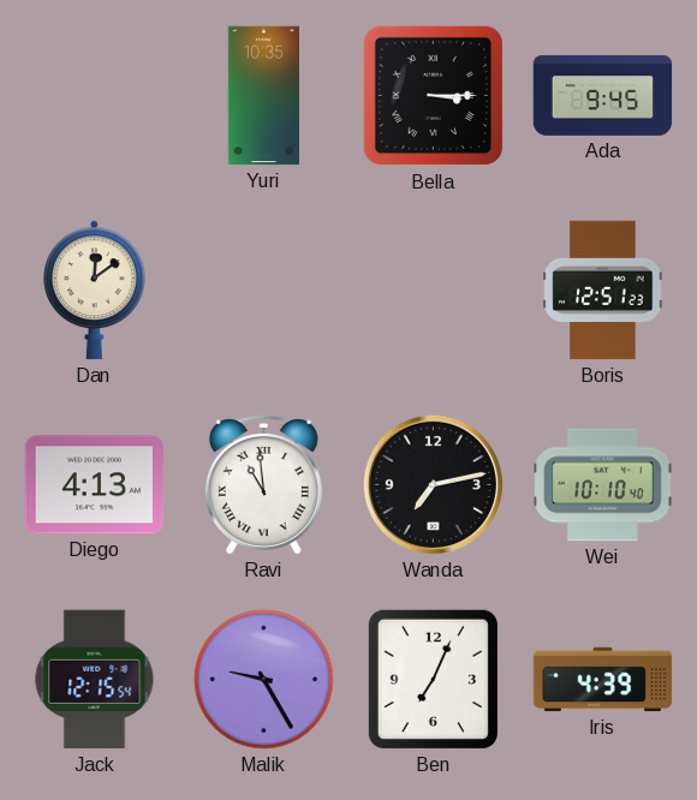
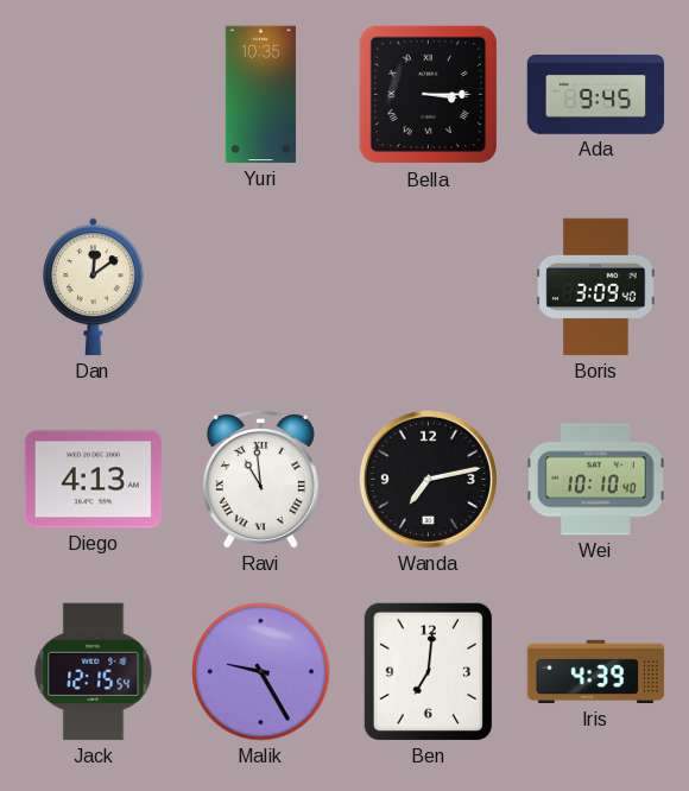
Boris: 12:51 -> 3:09 (596, 287)
Ben: 7:04 -> 7:01 (428, 671)
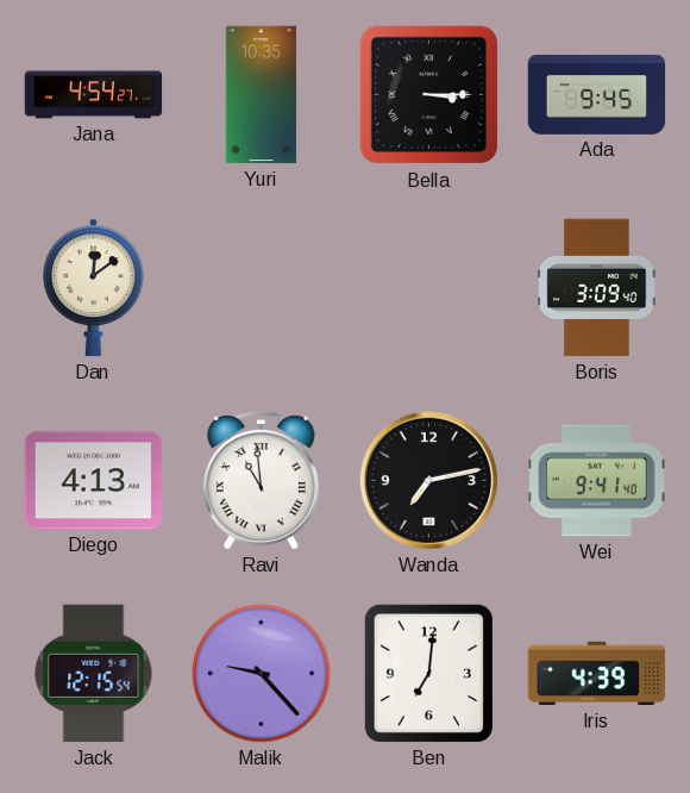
Jana: none -> 4:54 (94, 95)
Wei: 10:10 -> 9:41 (597, 481)
Malik: 9:25 -> 9:23 (262, 674)
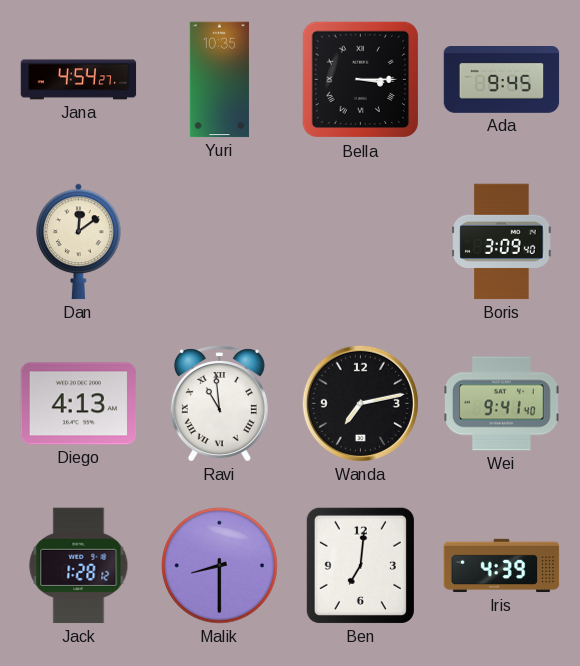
Jack: 12:15 -> 1:28 (79, 566)
Malik: 9:23 -> 8:30 (220, 566)
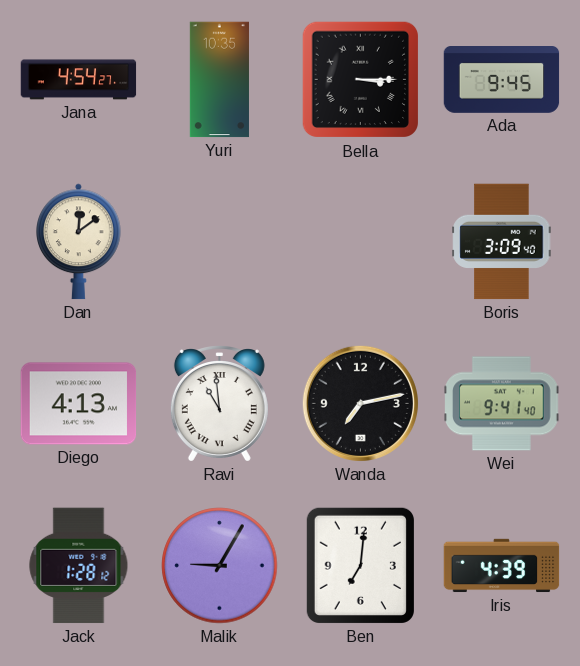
Malik: 8:30 -> 9:05 (220, 566)
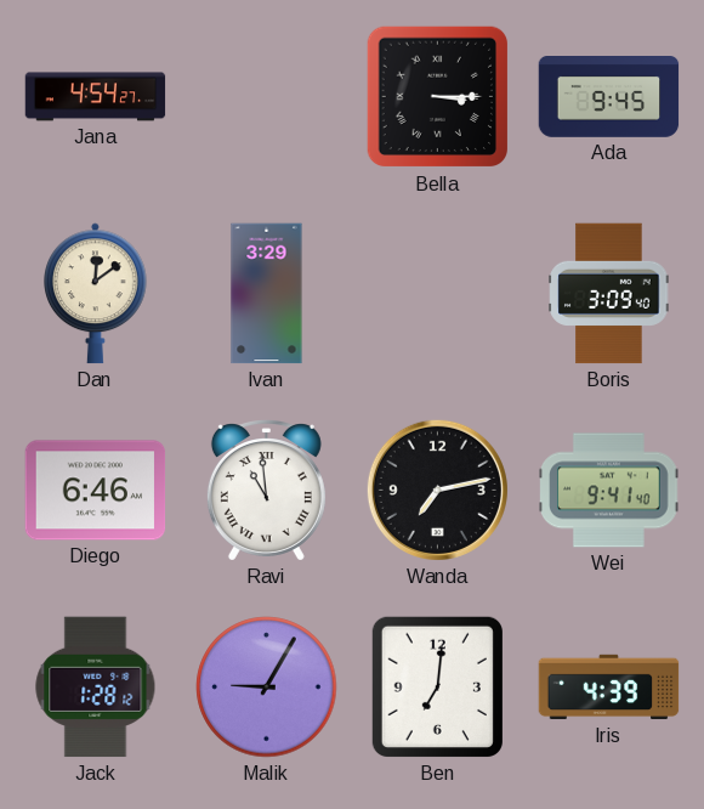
Yuri: 10:35 -> none (219, 80)
Ivan: none -> 3:29 (267, 294)
Diego: 4:13 -> 6:46 (96, 491)
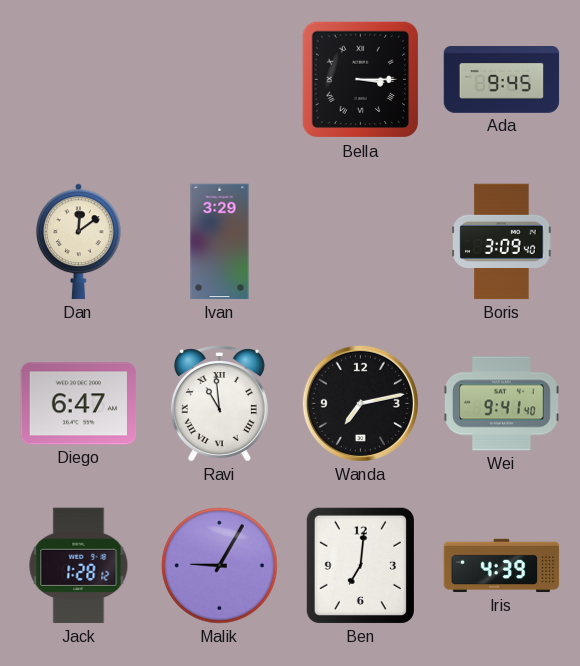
Jana: 4:54 -> none (96, 97)
Diego: 6:46 -> 6:47 (79, 404)
